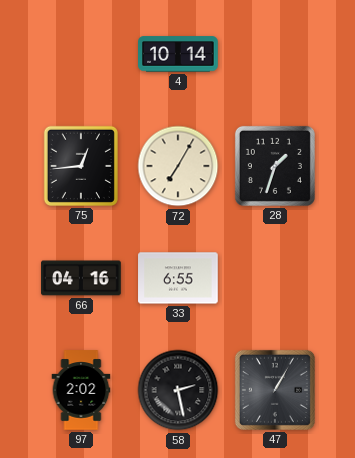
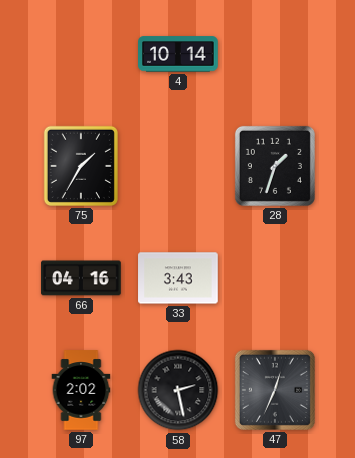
75: 12:44 -> 1:35 (81, 166)
72: 7:05 -> none (178, 166)
33: 6:55 -> 3:43 (178, 278)
47: 1:05 -> 12:34 (275, 390)
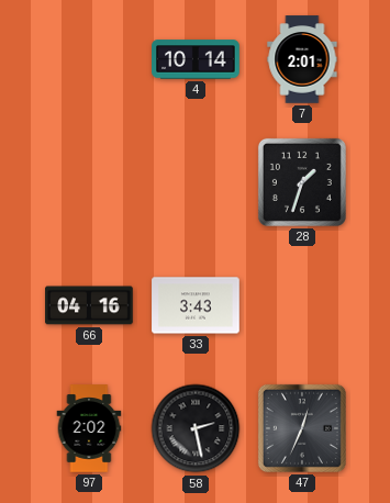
7: none -> 2:01 (302, 59)
75: 1:35 -> none (81, 166)
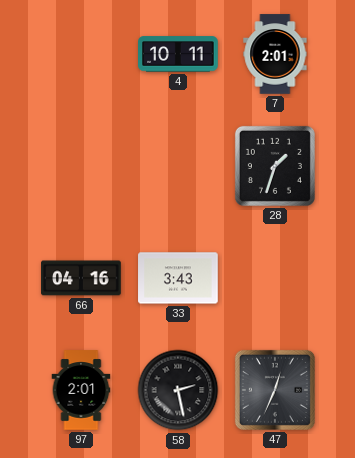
4: 10:14 -> 10:11 (178, 54)
97: 2:02 -> 2:01 (81, 390)
